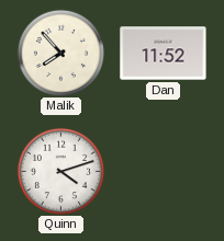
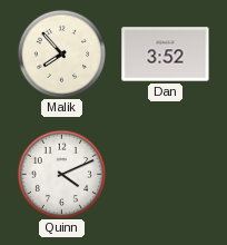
Dan: 11:52 -> 3:52 (166, 55)
Quinn: 4:12 -> 4:11 (61, 174)
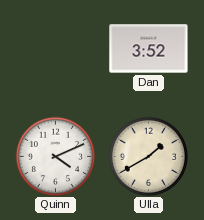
Malik: 7:53 -> none (61, 53)
Ulla: none -> 1:40 (148, 156)
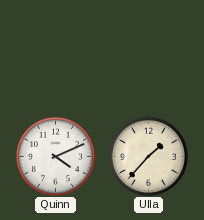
Dan: 3:52 -> none (149, 49)
Ulla: 1:40 -> 1:37 (148, 156)
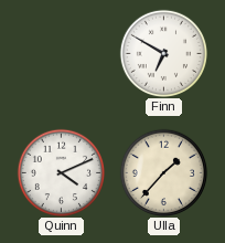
Finn: none -> 6:50 (163, 53)
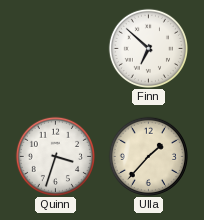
Finn: 6:50 -> 6:52 (148, 48)
Quinn: 4:11 -> 3:33 (55, 156)
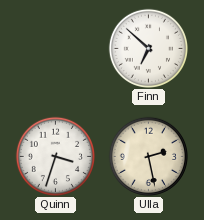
Ulla: 1:37 -> 2:28 (148, 156)
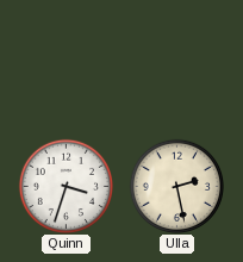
Finn: 6:52 -> none (148, 48)
